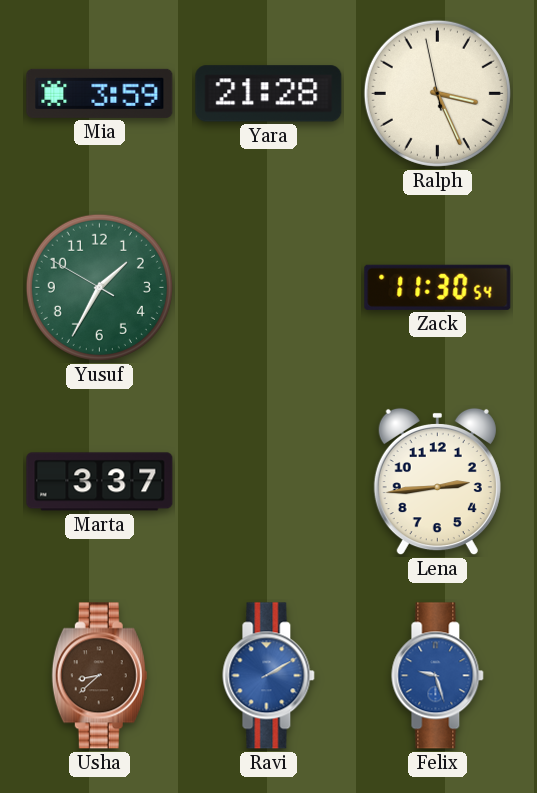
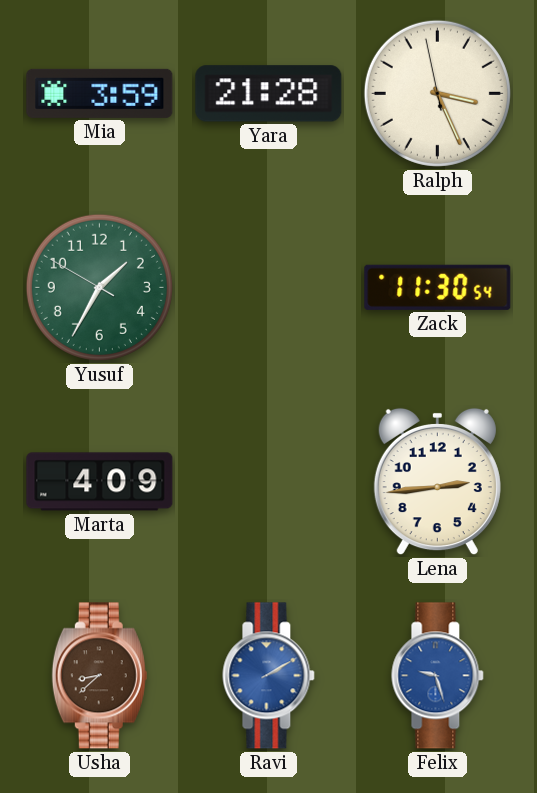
Marta: 3:37 -> 4:09 (100, 482)
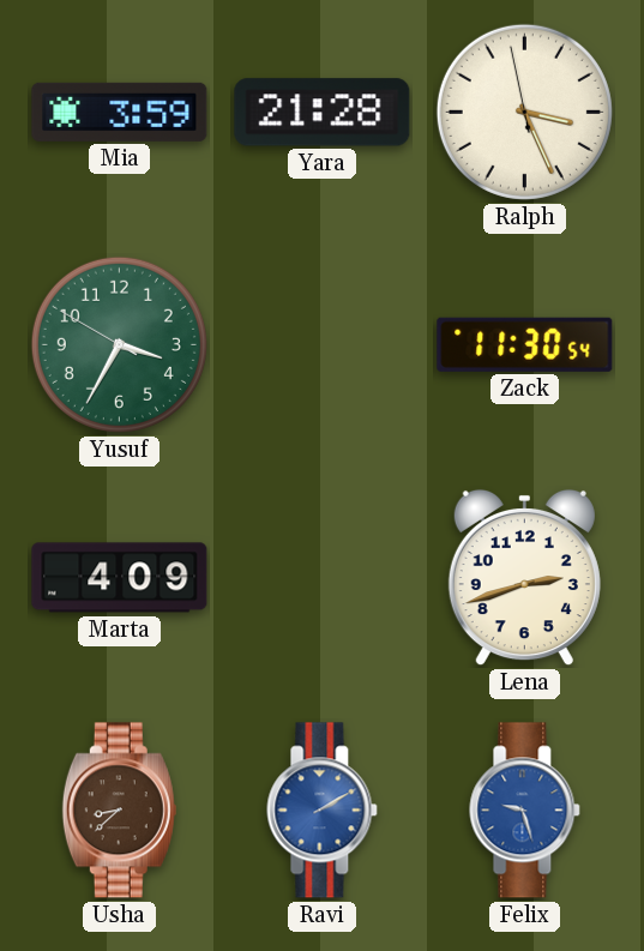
Yusuf: 1:34 -> 3:34 (119, 344)
Lena: 2:44 -> 2:42 (524, 578)
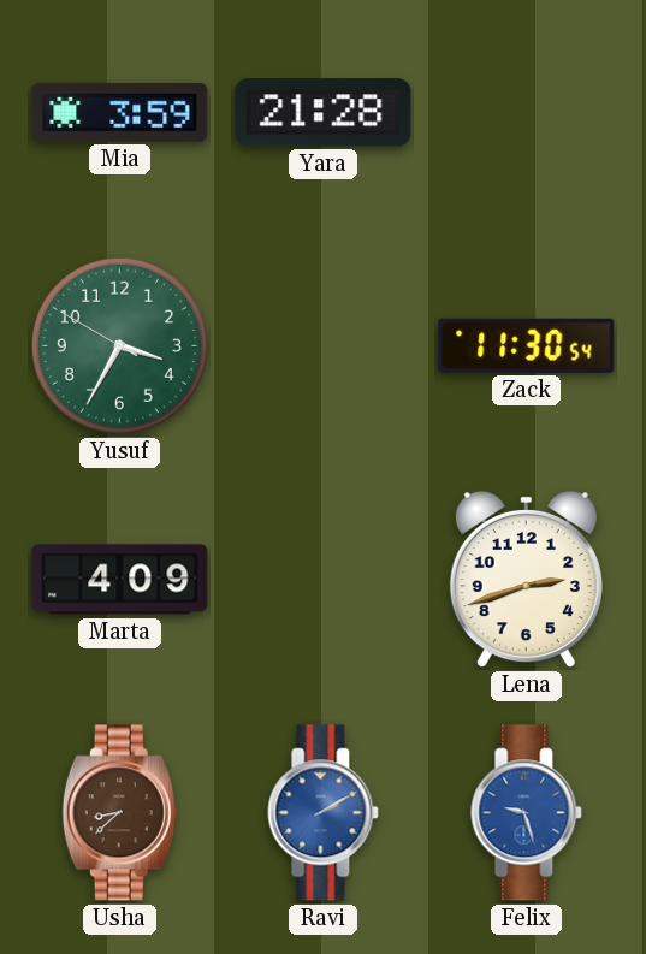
Ralph: 3:25 -> none (524, 112)
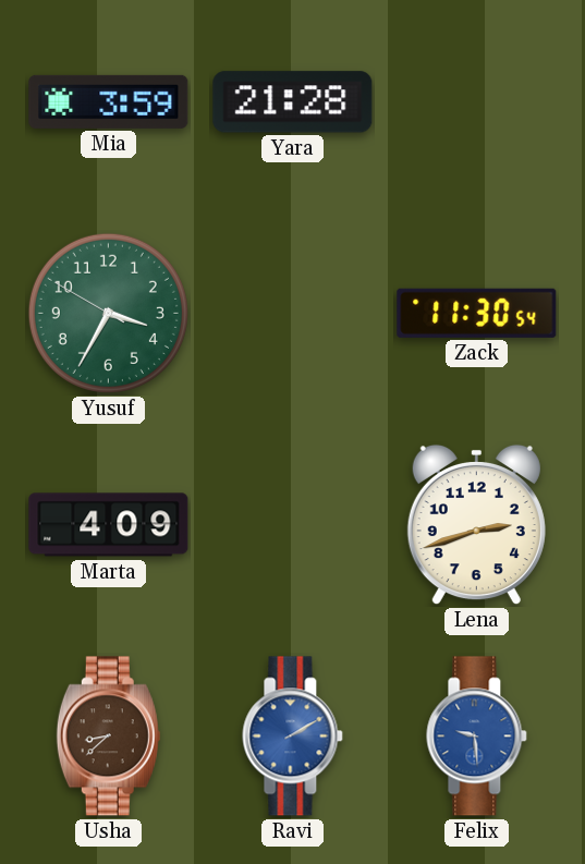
Felix: 9:27 -> 9:29 (477, 737)
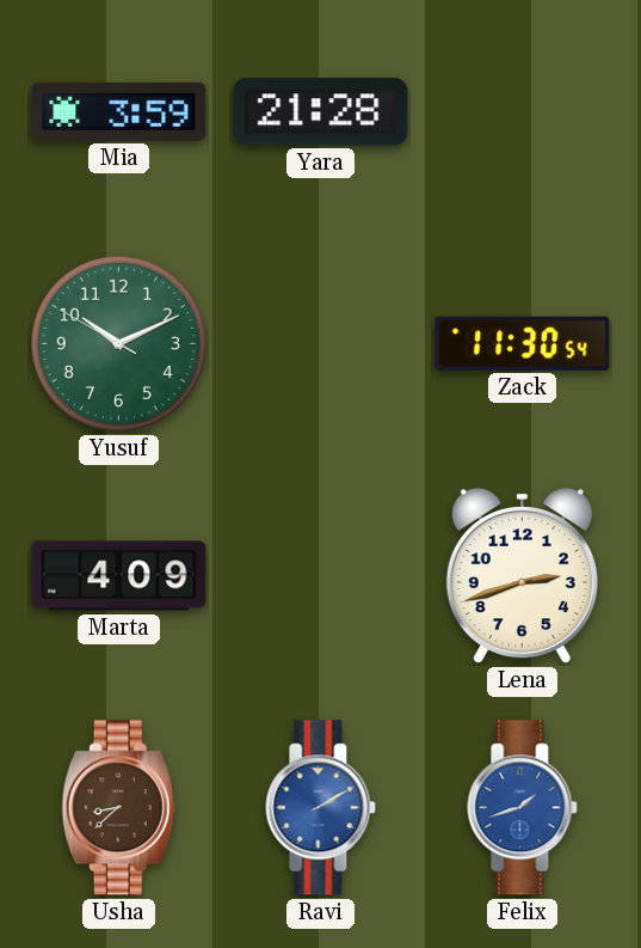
Yusuf: 3:34 -> 10:10 (118, 343)
Felix: 9:29 -> 1:42 (523, 808)
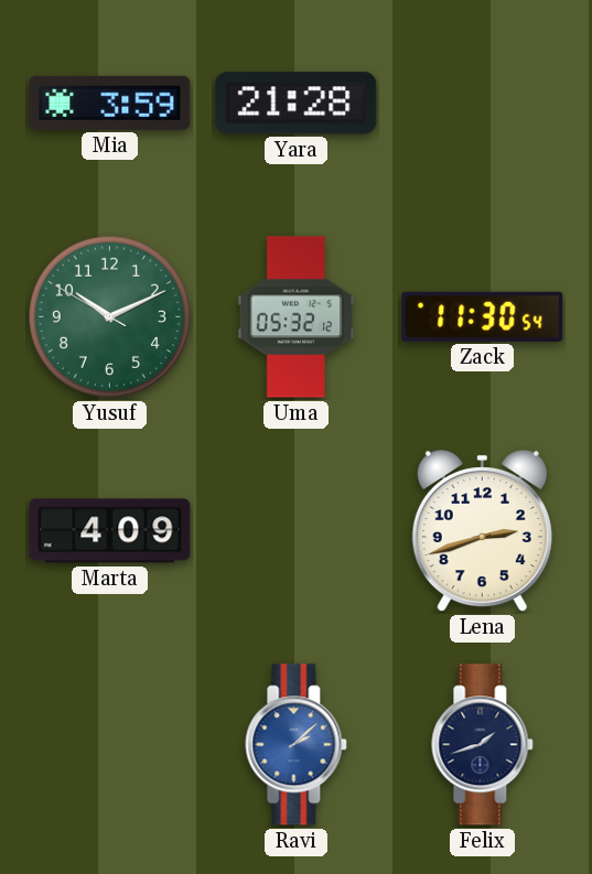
Uma: none -> 05:32 (297, 317)
Usha: 8:38 -> none (118, 808)
Ravi: 2:10 -> 2:08 (297, 745)
Felix dial: blue -> navy (483, 745)
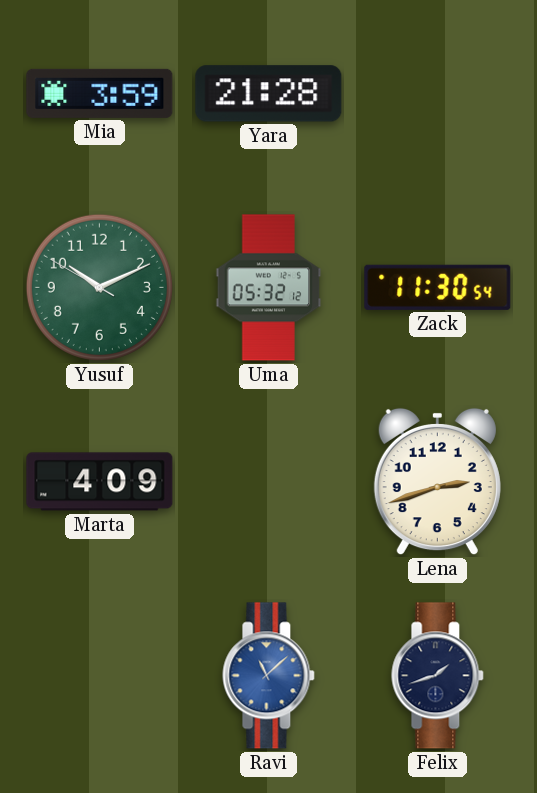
Ravi: 2:08 -> 11:08 (269, 676)
